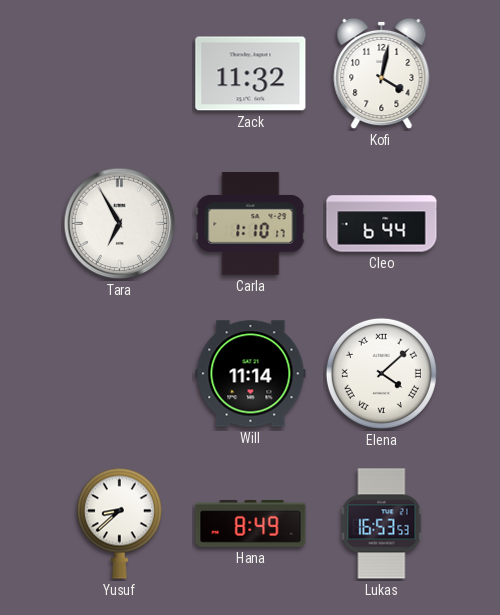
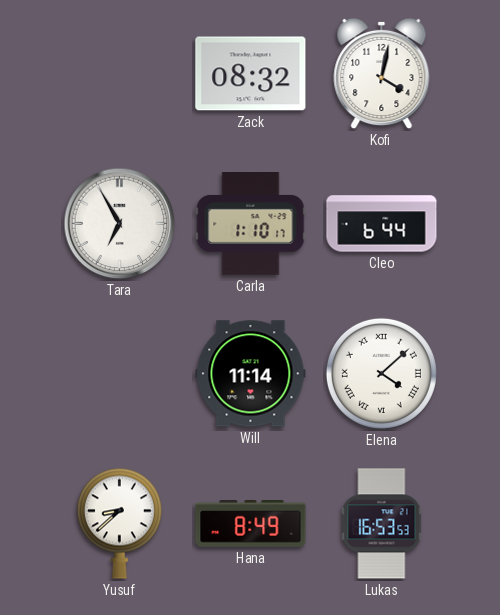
Zack: 11:32 -> 08:32 (251, 74)
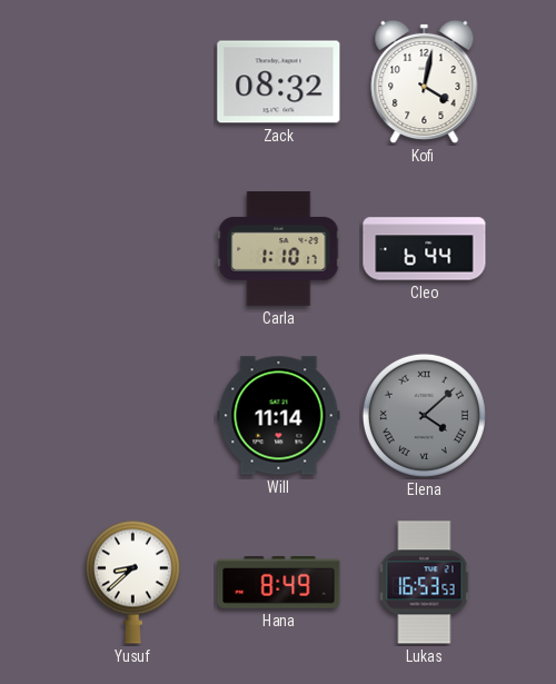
Tara: 6:55 -> none (120, 224)
Elena dial: white -> grey (424, 415)
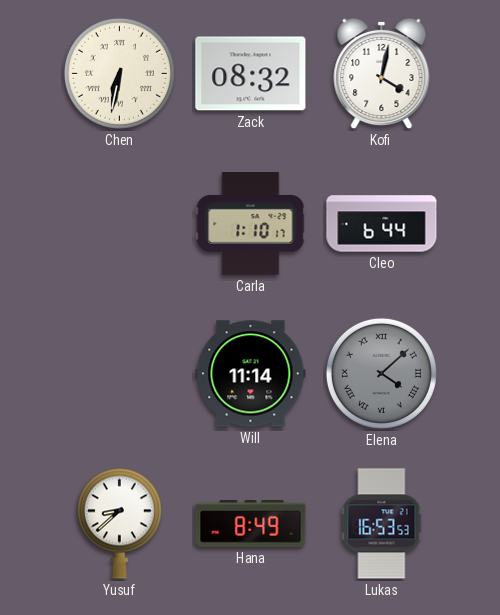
Chen: none -> 6:32 (119, 73)
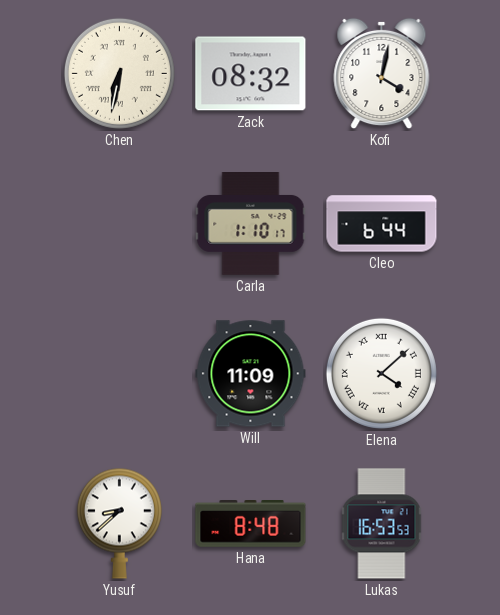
Will: 11:14 -> 11:09 (251, 374)
Elena dial: grey -> white (381, 373)
Hana: 8:49 -> 8:48 (251, 524)
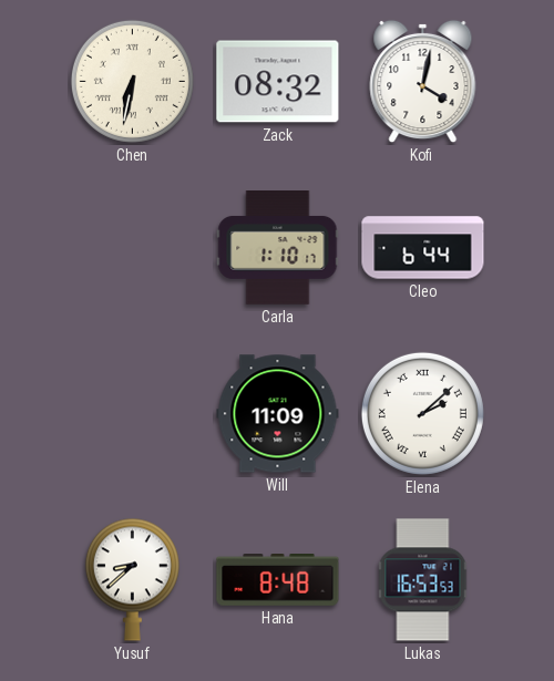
Elena: 4:08 -> 2:08 (422, 413)
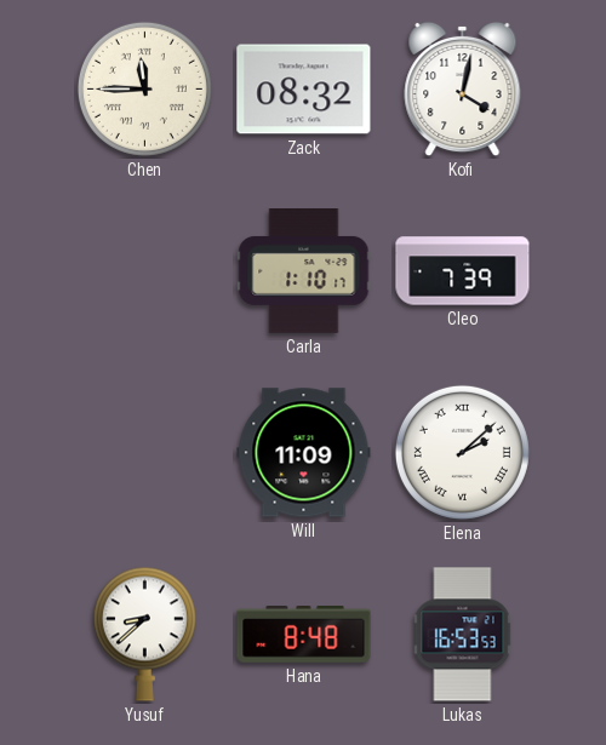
Chen: 6:32 -> 11:45 (144, 88)
Cleo: 6:44 -> 7:39 (463, 271)
